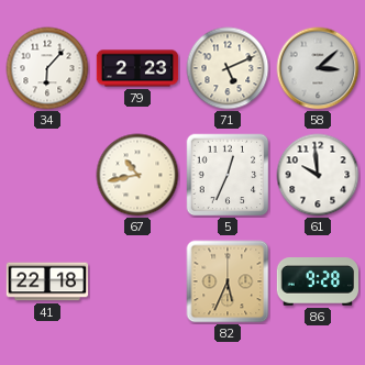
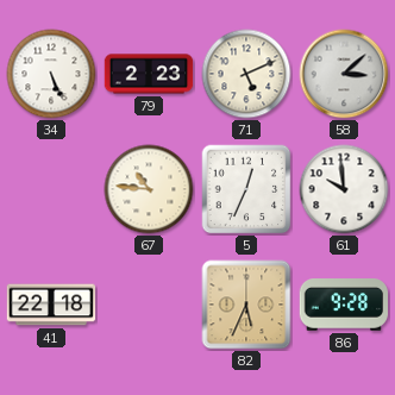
34: 6:07 -> 5:26 (51, 74)
67: 10:43 -> 10:46 (149, 189)
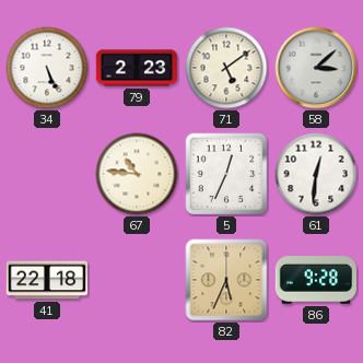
71: 5:11 -> 5:09 (226, 68)
61: 9:59 -> 12:31 (316, 174)
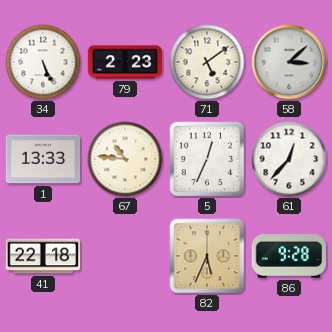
1: none -> 13:33 (43, 159)
61: 12:31 -> 12:37 (289, 159)
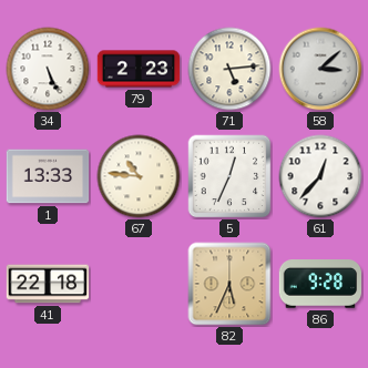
71: 5:09 -> 5:14 (229, 69)
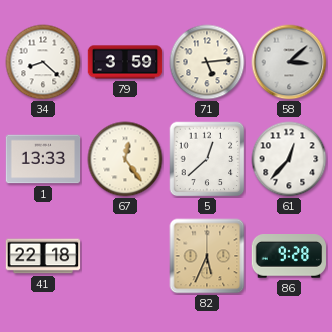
34: 5:26 -> 8:22 (43, 62)
79: 2:23 -> 3:59 (125, 62)
67: 10:46 -> 12:24 (125, 159)
5: 12:34 -> 12:38 (207, 159)
